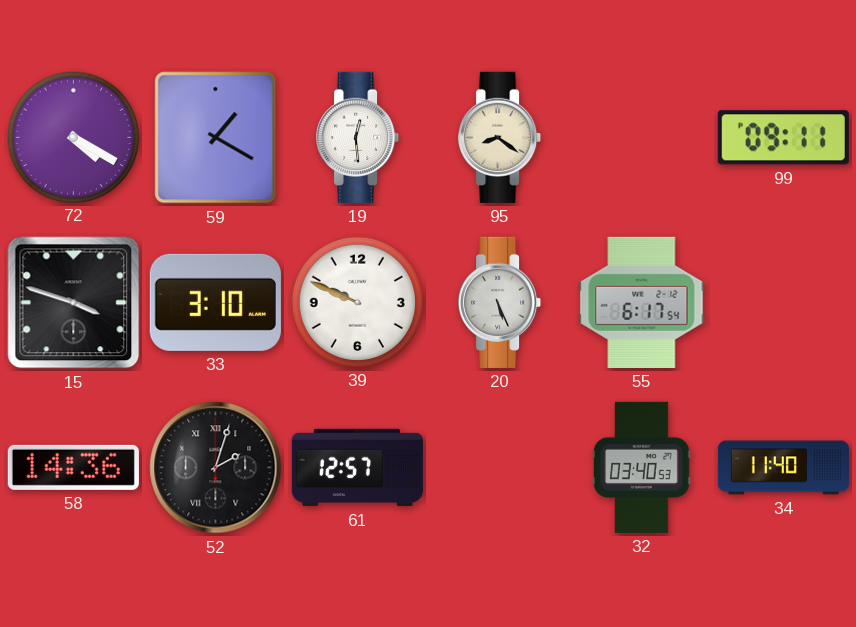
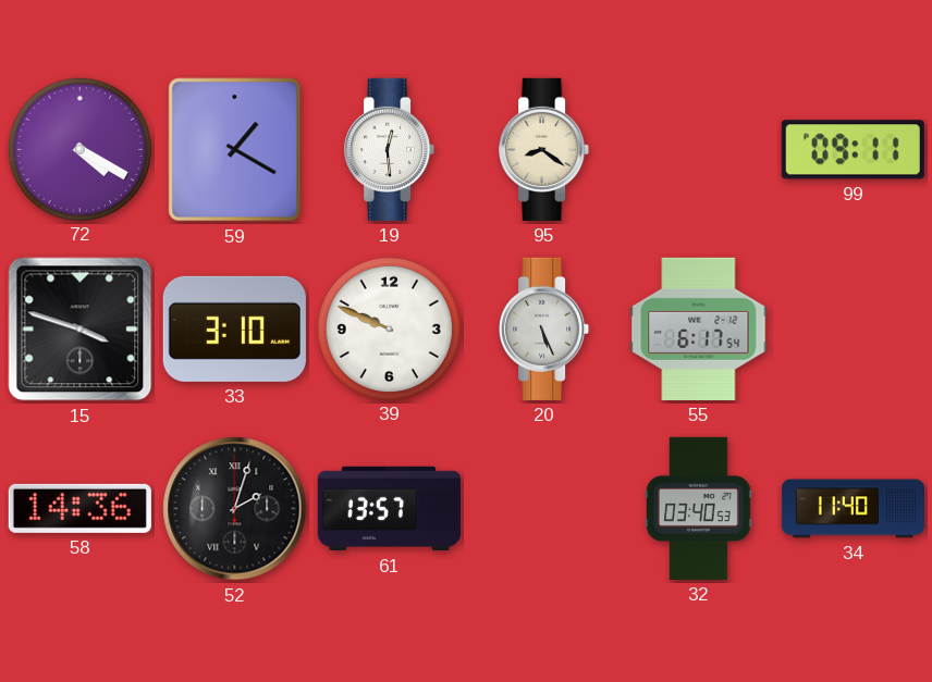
61: 12:57 -> 13:57 (389, 509)
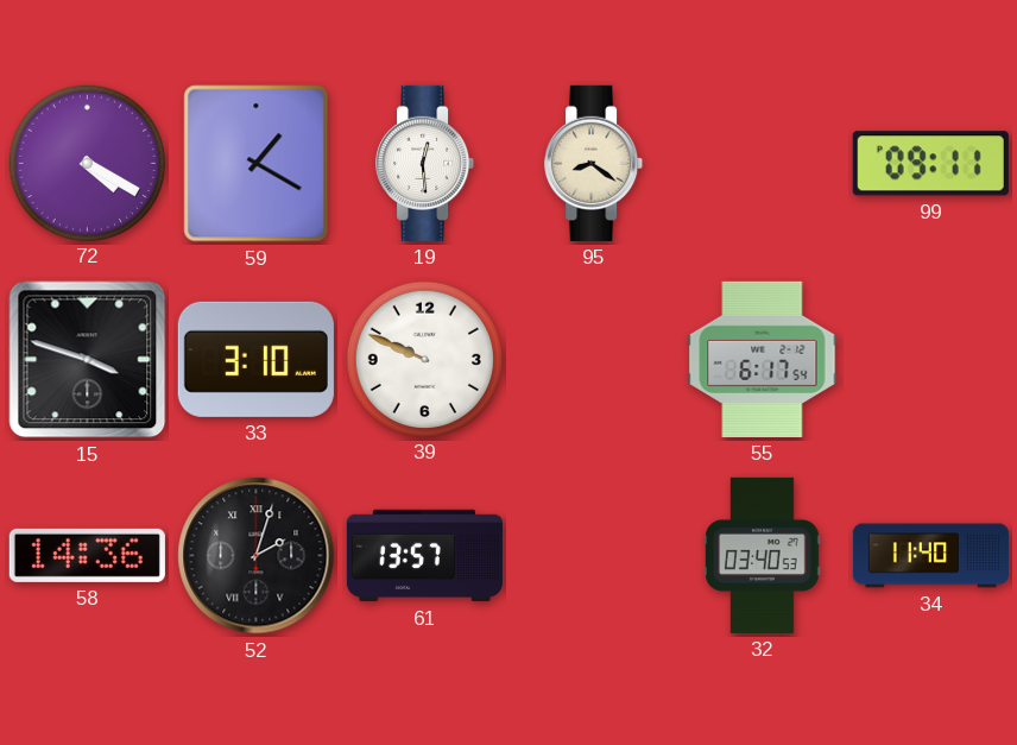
20: 5:26 -> none (544, 328)
